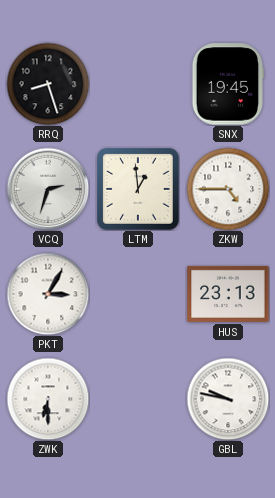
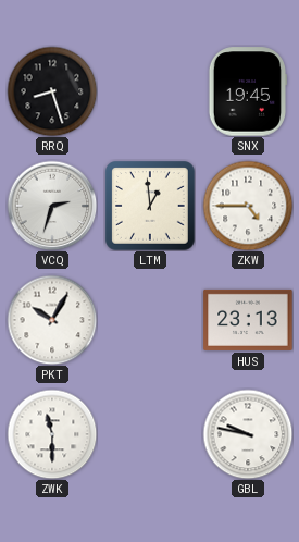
PKT: 3:05 -> 10:05 (52, 320)
ZWK: 6:30 -> 11:30 (52, 434)
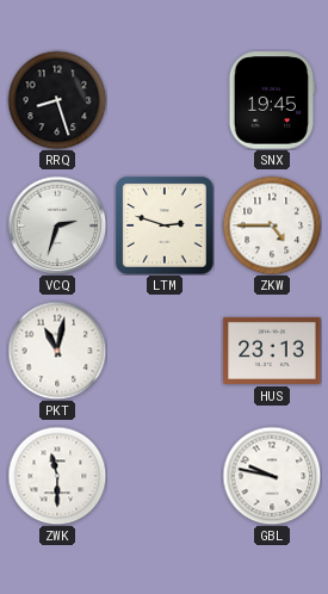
LTM: 12:59 -> 2:48 (165, 225)
PKT: 10:05 -> 11:02 (57, 351)
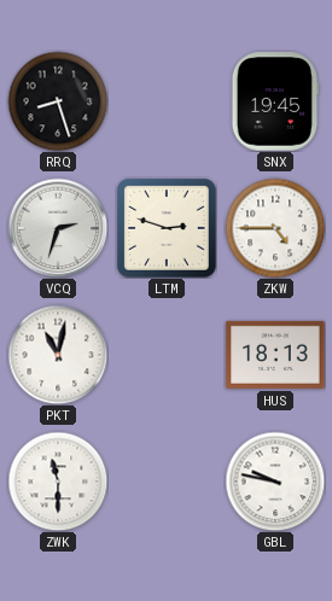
HUS: 23:13 -> 18:13 (275, 355)
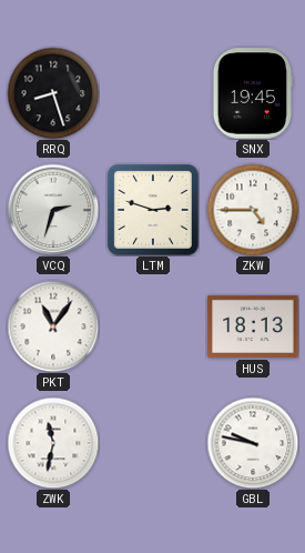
PKT: 11:02 -> 11:06 (53, 326)
ZWK: 11:30 -> 11:32 (53, 443)
